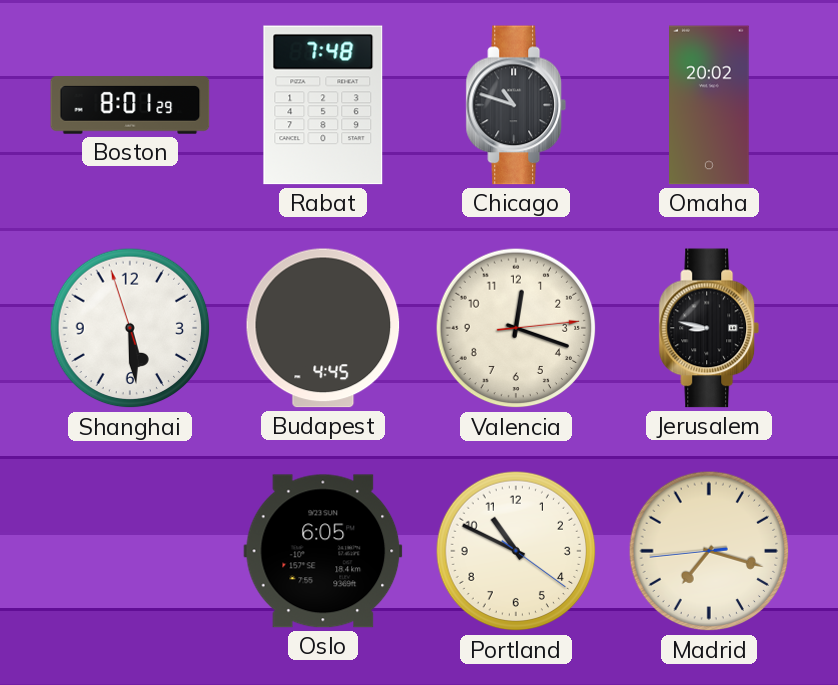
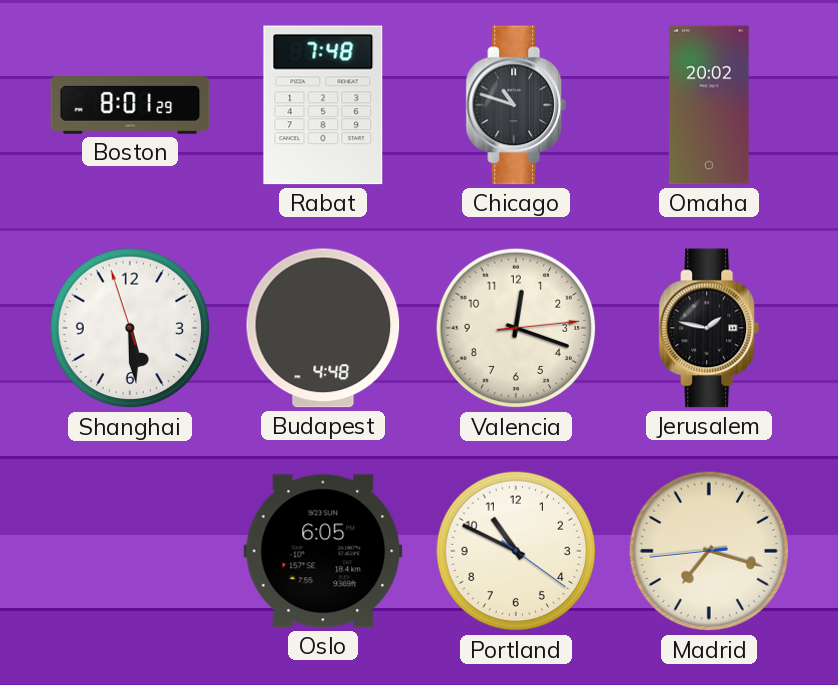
Budapest: 4:45 -> 4:48 (323, 328)
Jerusalem: 8:47 -> 1:47 (709, 328)
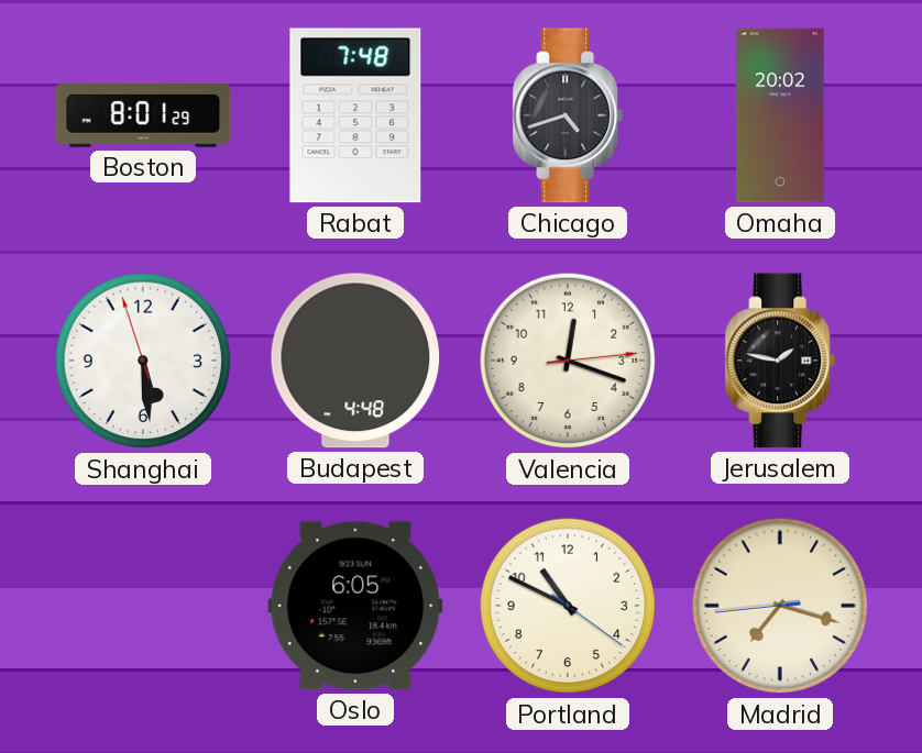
Chicago: 10:48 -> 4:42 (568, 115)
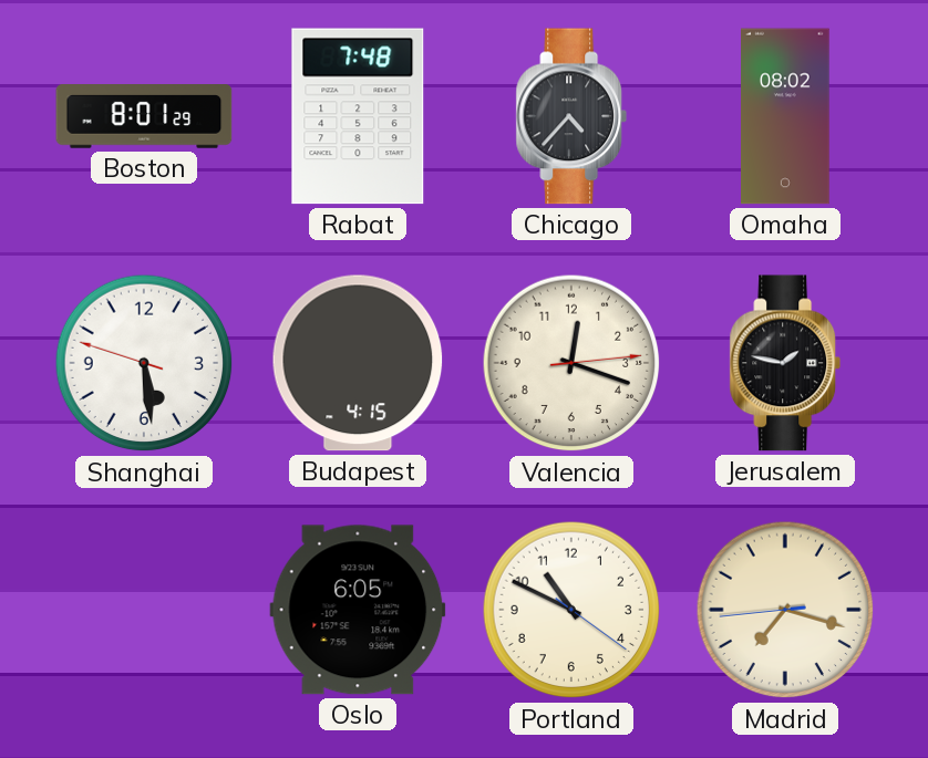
Chicago: 4:42 -> 4:37 (571, 116)
Omaha: 20:02 -> 08:02 (785, 116)
Shanghai: 5:28:57 -> 5:28:48 (144, 363)
Budapest: 4:48 -> 4:15 (358, 363)
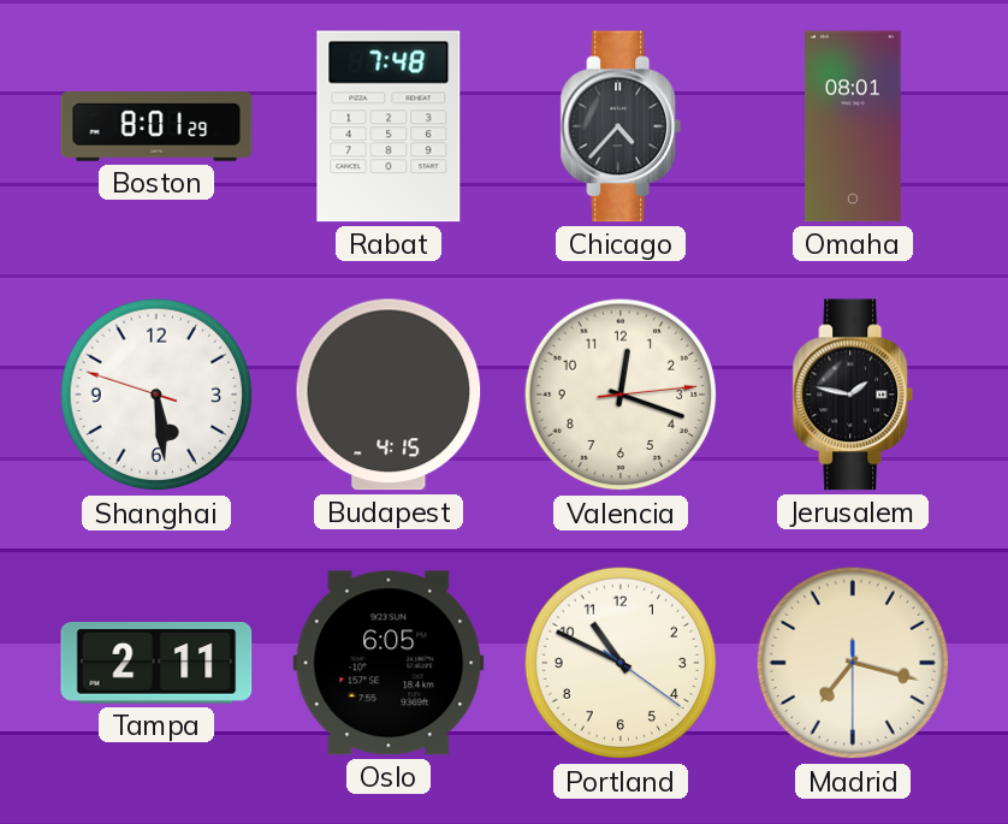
Omaha: 08:02 -> 08:01 (853, 126)
Tampa: none -> 2:11 (156, 664)
Madrid: 7:17:44 -> 7:17:30 (853, 663)
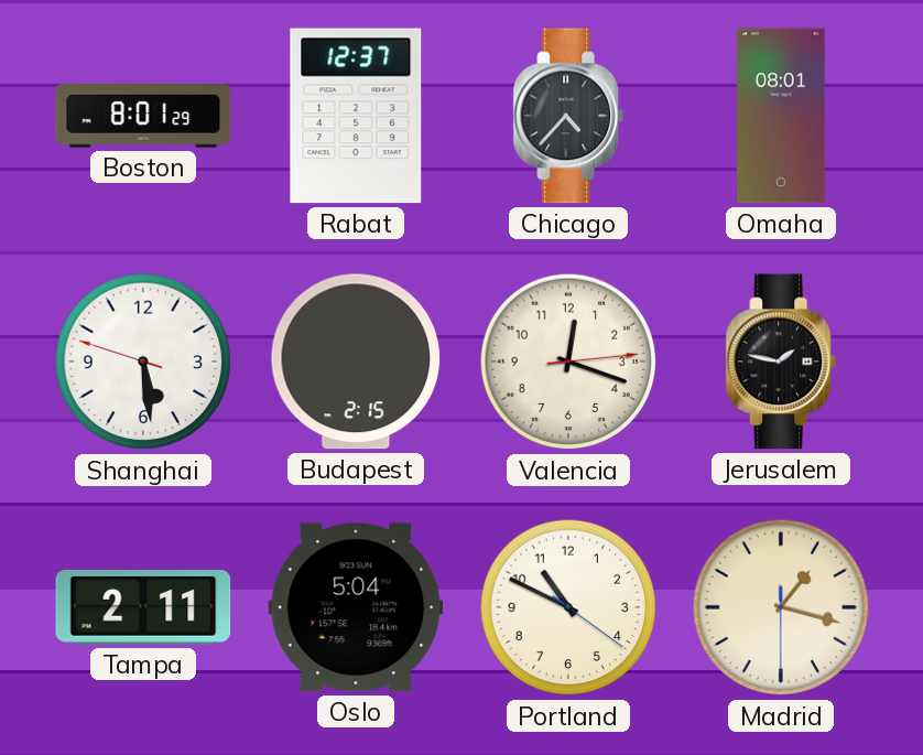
Rabat: 7:48 -> 12:37 (356, 116)
Budapest: 4:15 -> 2:15 (356, 362)
Oslo: 6:05 -> 5:04 (356, 607)
Madrid: 7:17 -> 1:17 (781, 607)
